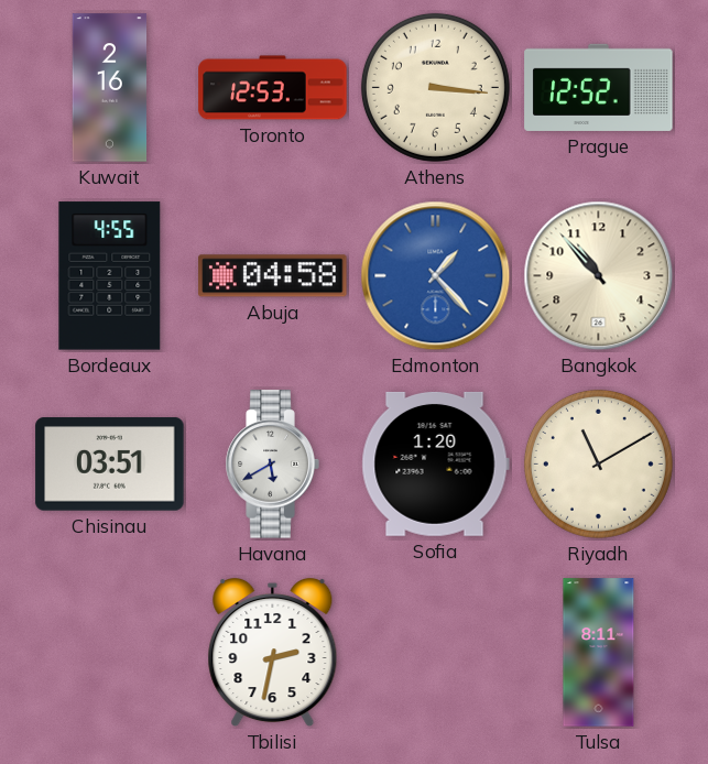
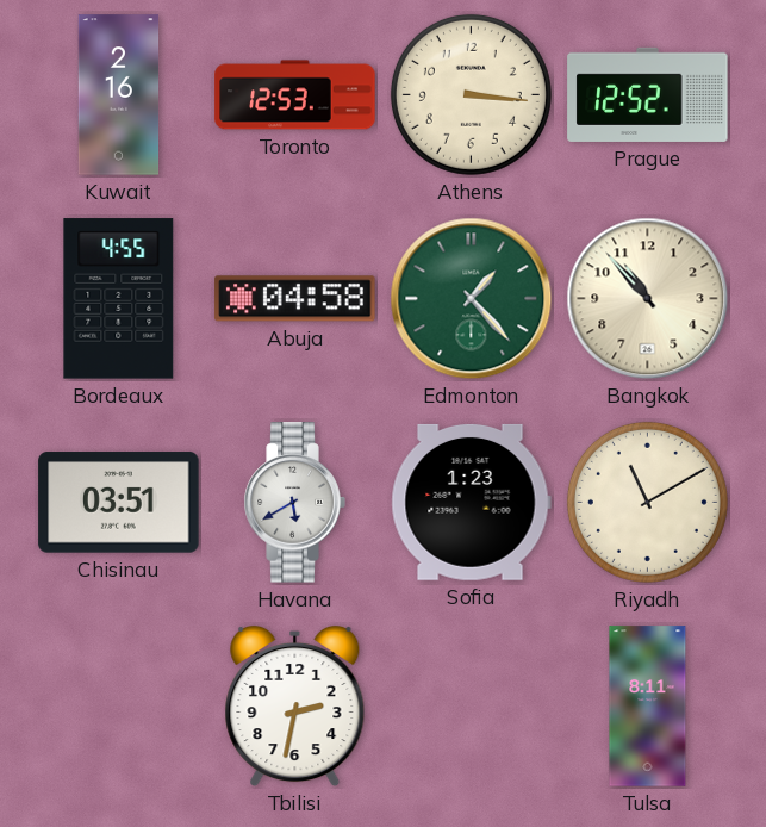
Edmonton dial: blue -> green (472, 299)
Sofia: 1:20 -> 1:23 (471, 502)
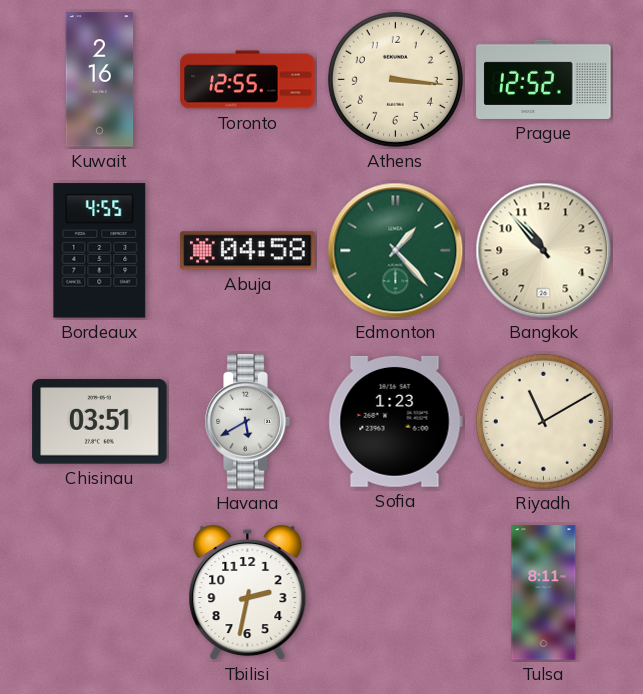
Toronto: 12:53 -> 12:55 (248, 80)
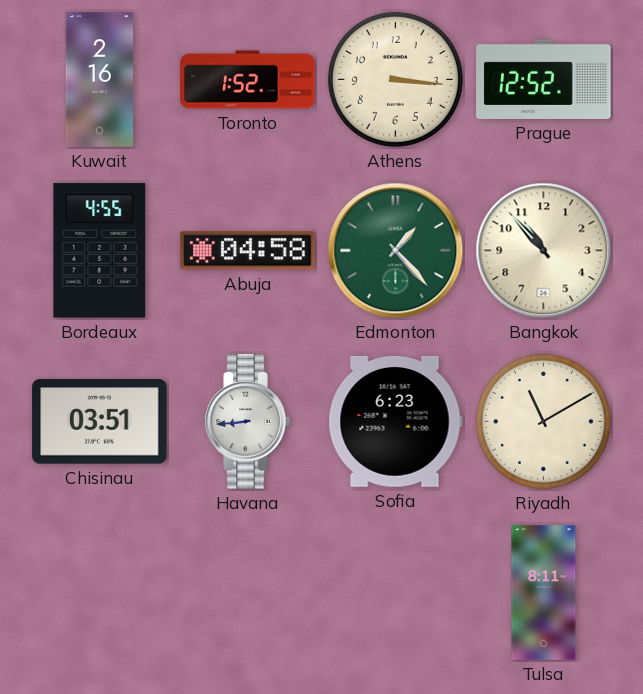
Toronto: 12:55 -> 1:52 (248, 80)
Havana: 5:40 -> 8:44 (247, 422)
Sofia: 1:23 -> 6:23 (395, 421)
Tbilisi: 2:32 -> none (248, 593)
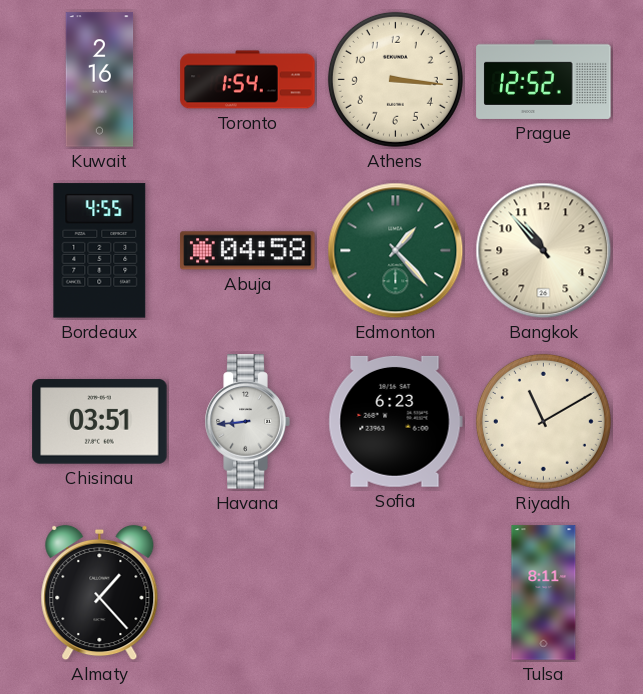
Toronto: 1:52 -> 1:54 (248, 80)
Almaty: none -> 1:23 (100, 593)
